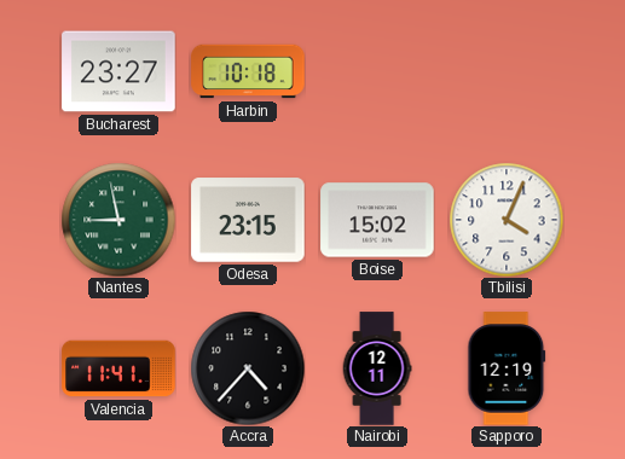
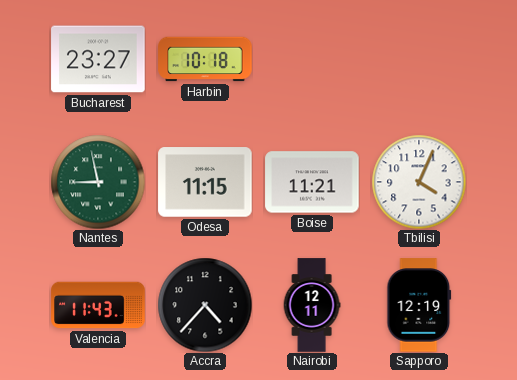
Odesa: 23:15 -> 11:15 (205, 182)
Boise: 15:02 -> 11:21 (312, 182)
Valencia: 11:41 -> 11:43 (98, 305)
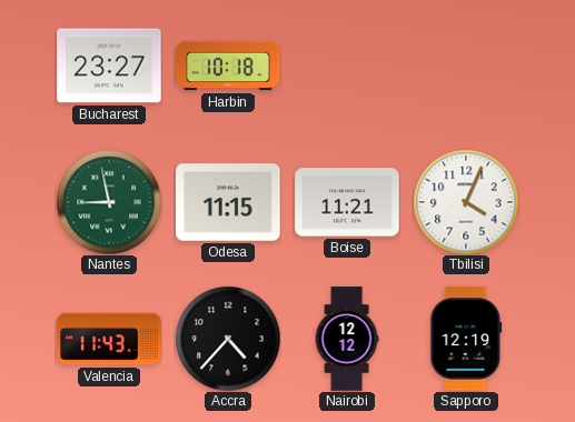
Nairobi: 12:11 -> 12:12 (347, 339)
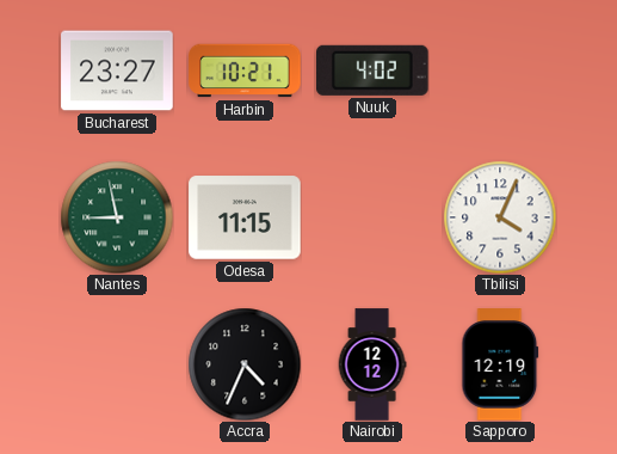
Harbin: 10:18 -> 10:21 (245, 70)
Nuuk: none -> 4:02 (374, 70)
Boise: 11:21 -> none (347, 202)
Valencia: 11:43 -> none (109, 339)
Accra: 4:37 -> 4:34 (245, 364)
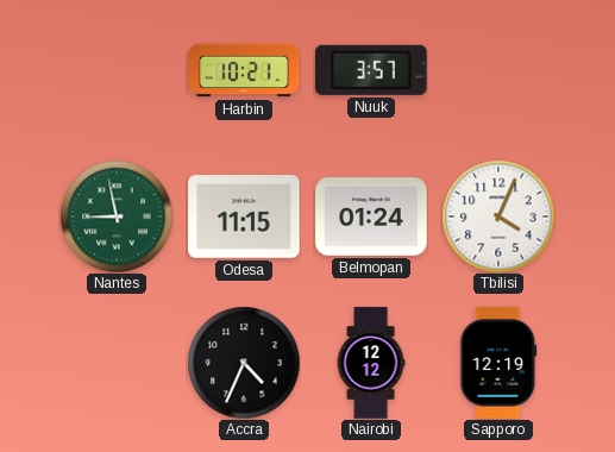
Bucharest: 23:27 -> none (117, 70)
Nuuk: 4:02 -> 3:57 (372, 70)
Belmopan: none -> 01:24 (371, 218)
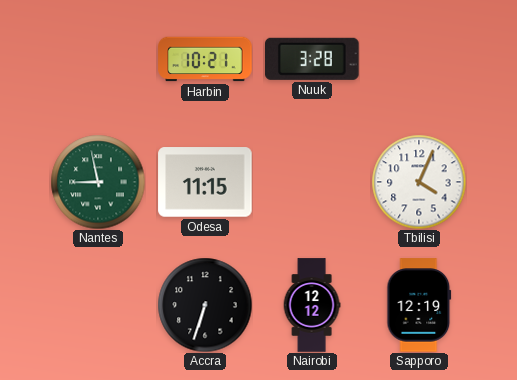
Nuuk: 3:57 -> 3:28 (313, 59)
Belmopan: 01:24 -> none (371, 218)
Accra: 4:34 -> 6:33 (205, 305)
